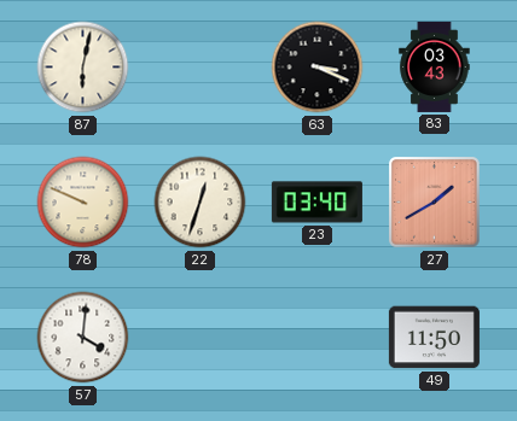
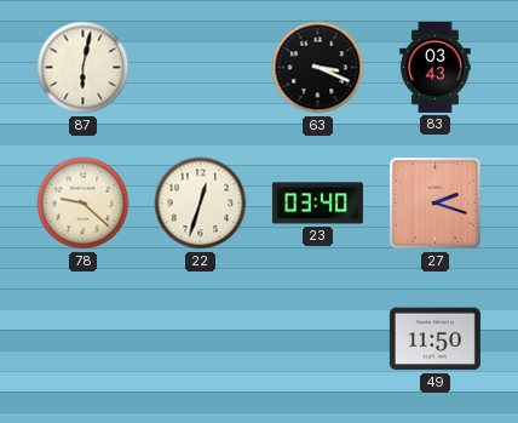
78: 9:49 -> 9:22 (84, 204)
27: 1:40 -> 2:18 (436, 204)
57: 4:01 -> none (83, 338)
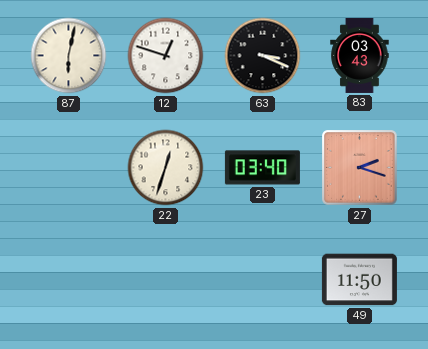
12: none -> 12:48 (166, 56)
78: 9:22 -> none (84, 204)
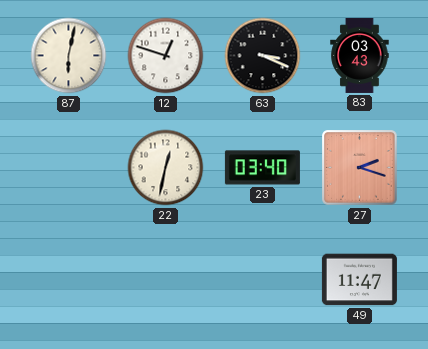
22: 12:33 -> 12:32 (166, 168)
49: 11:50 -> 11:47 (359, 280)
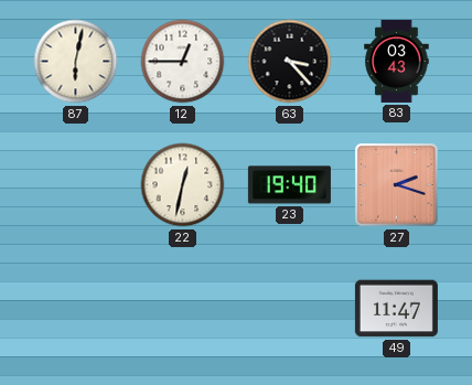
12: 12:48 -> 12:45 (183, 62)
63: 3:19 -> 3:23 (290, 62)
23: 03:40 -> 19:40 (289, 185)
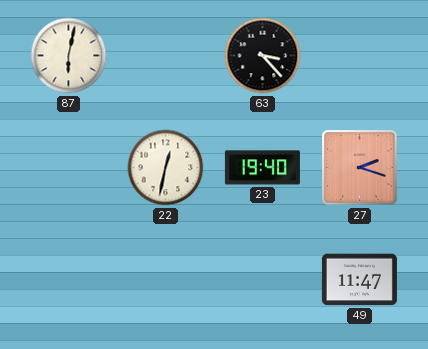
12: 12:45 -> none (183, 62)
83: 03:43 -> none (397, 61)
